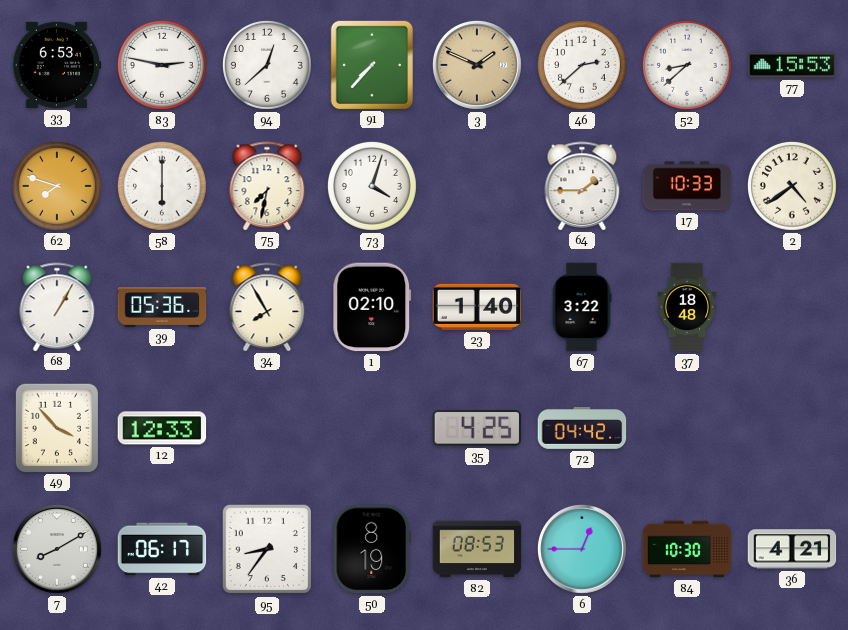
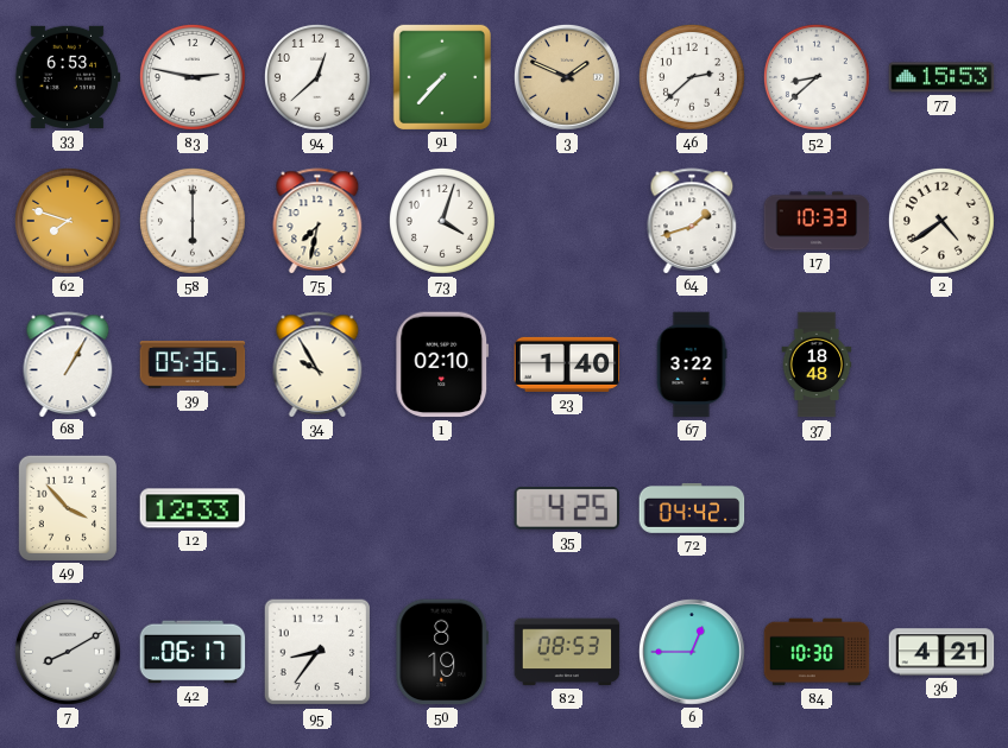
64: 1:45 -> 1:42 (692, 221)
34: 7:55 -> 9:55 (317, 365)
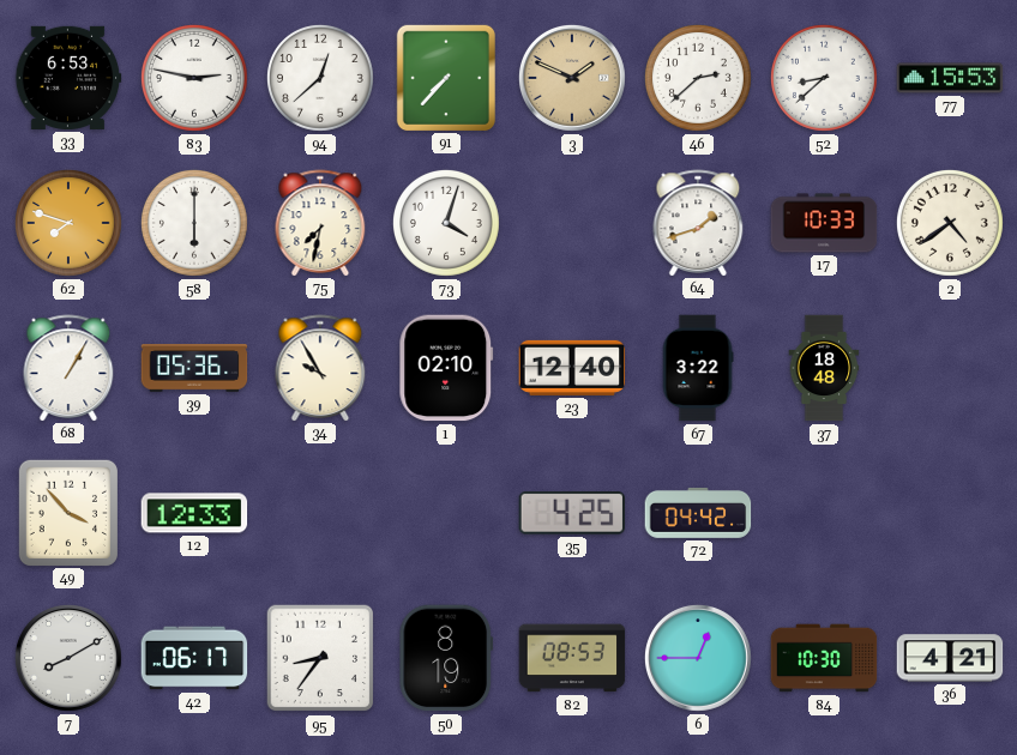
23: 1:40 -> 12:40 (572, 368)
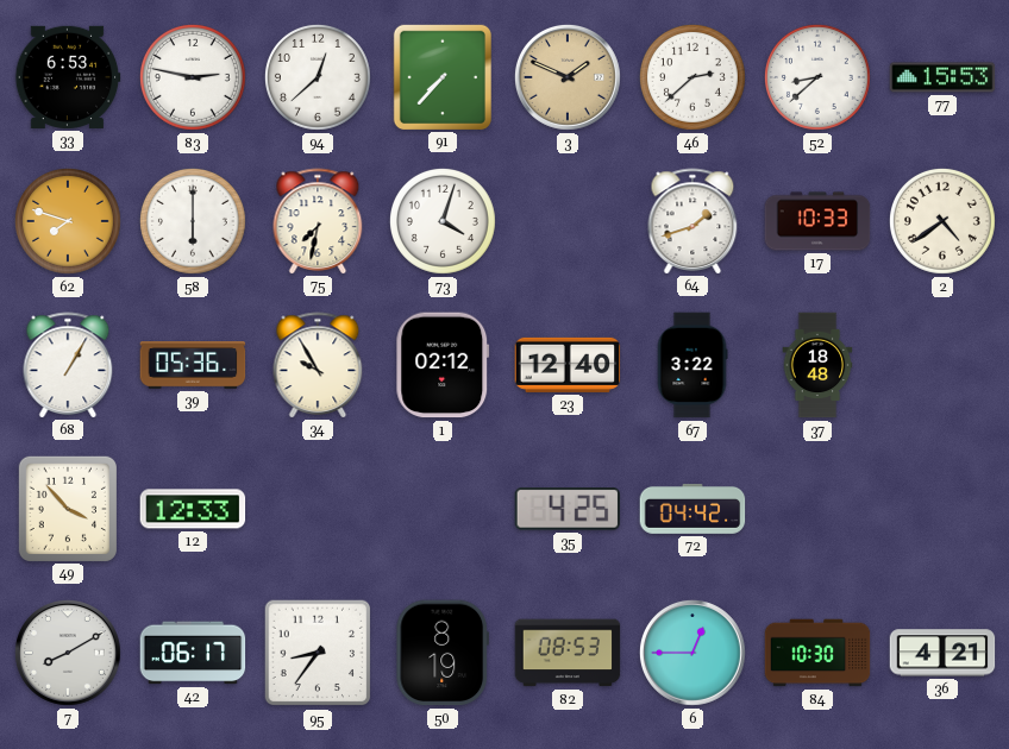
1: 02:10 -> 02:12 (443, 365)
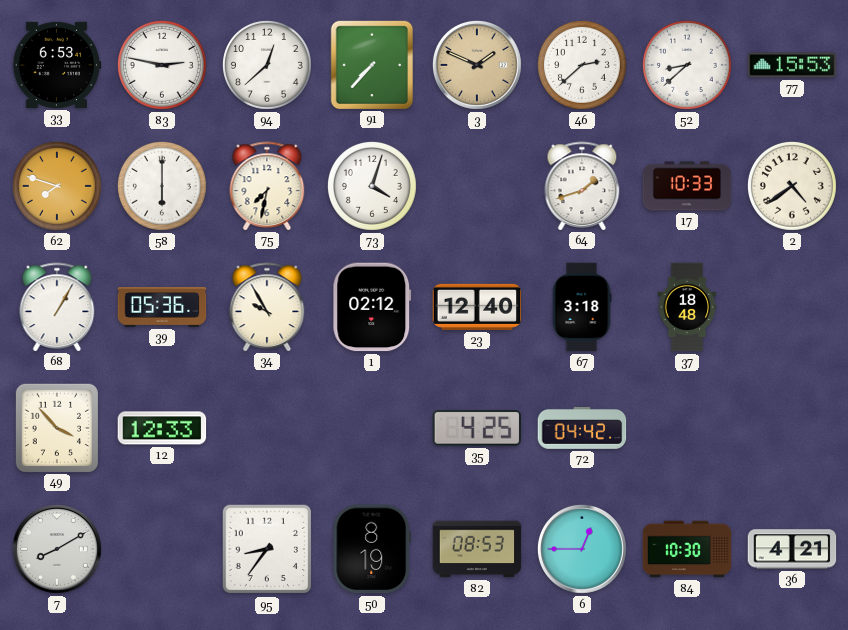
67: 3:22 -> 3:18 (582, 307)
42: 06:17 -> none (193, 653)
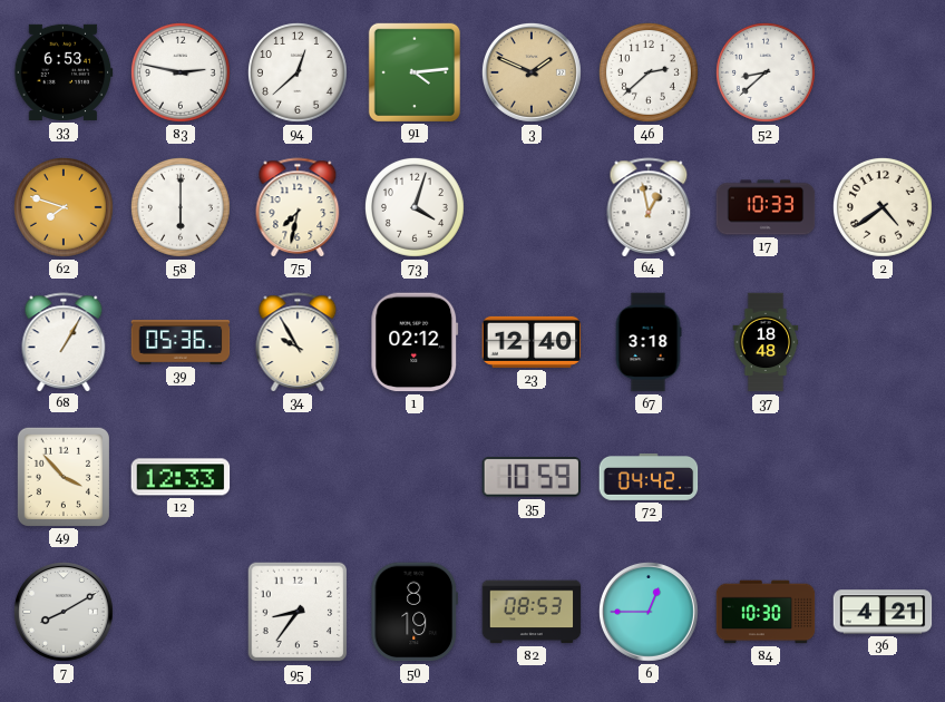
91: 7:37 -> 4:14 (415, 71)
77: 15:53 -> none (792, 65)
64: 1:42 -> 12:58 (649, 207)
35: 4:25 -> 10:59 (530, 478)
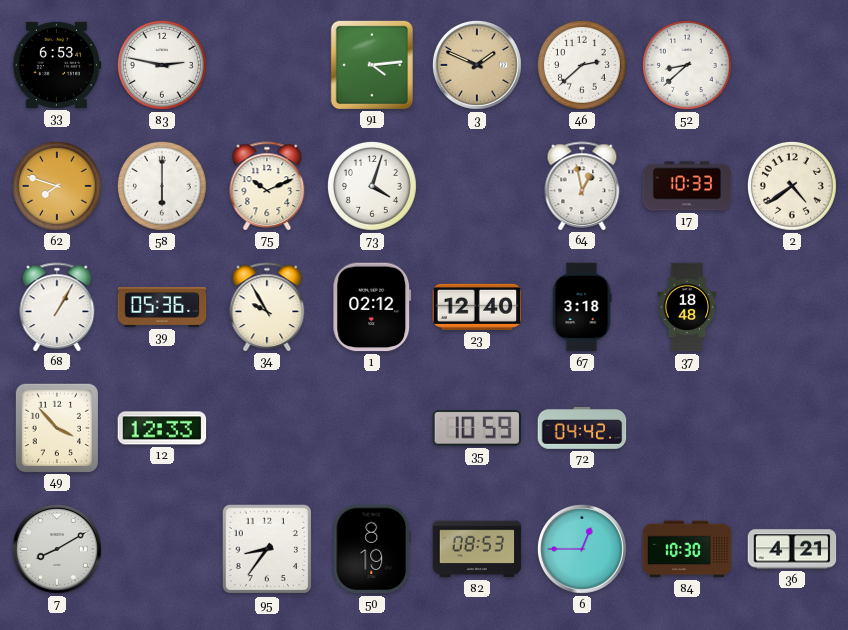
94: 12:38 -> none (298, 72)
75: 7:32 -> 10:11 (267, 186)
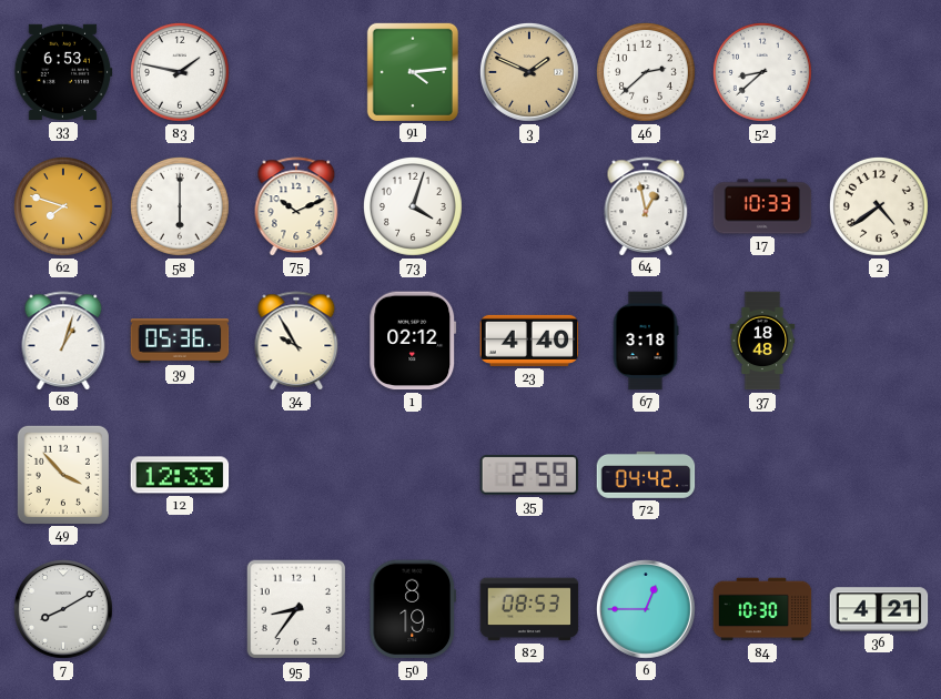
83: 2:47 -> 1:47 (180, 72)
68: 1:05 -> 1:03 (63, 341)
23: 12:40 -> 4:40 (529, 341)
35: 10:59 -> 2:59 (528, 476)
